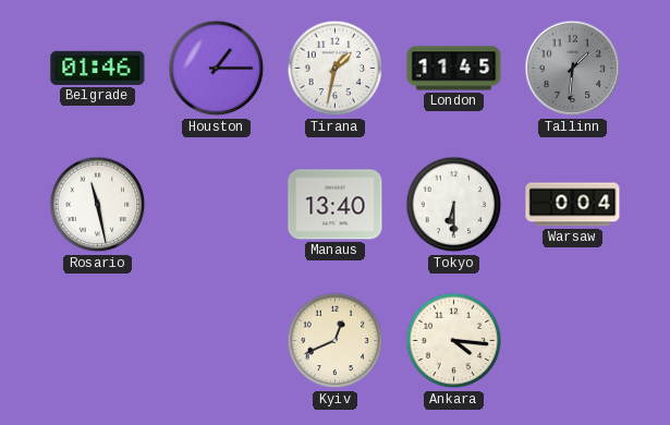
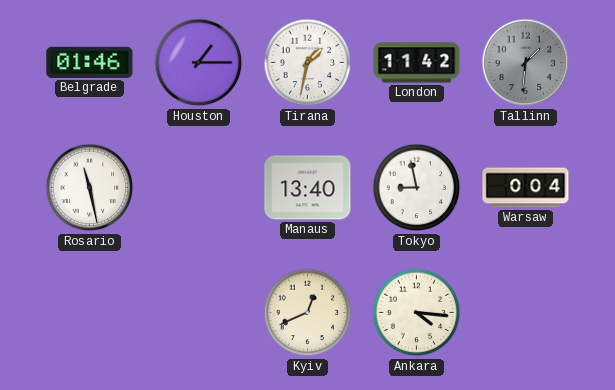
London: 11:45 -> 11:42 (417, 63)
Tokyo: 6:30 -> 8:58 (417, 188)
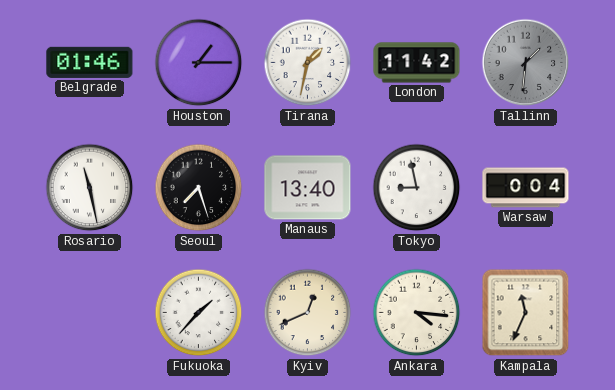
Seoul: none -> 7:27 (199, 188)
Fukuoka: none -> 1:37 (199, 313)
Kampala: none -> 11:34 (526, 313)
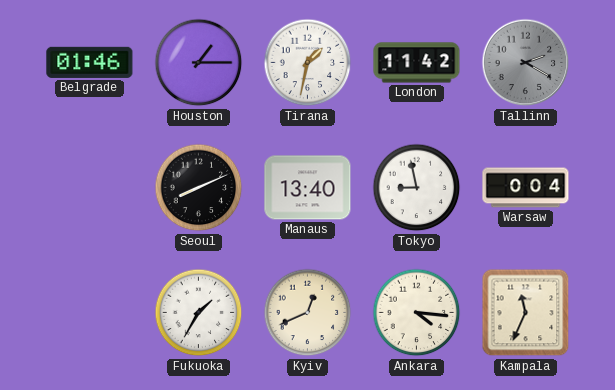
Tallinn: 1:31 -> 2:20 (526, 63)
Rosario: 11:28 -> none (90, 188)
Seoul: 7:27 -> 8:11 (199, 188)
Fukuoka: 1:37 -> 1:35 (199, 313)
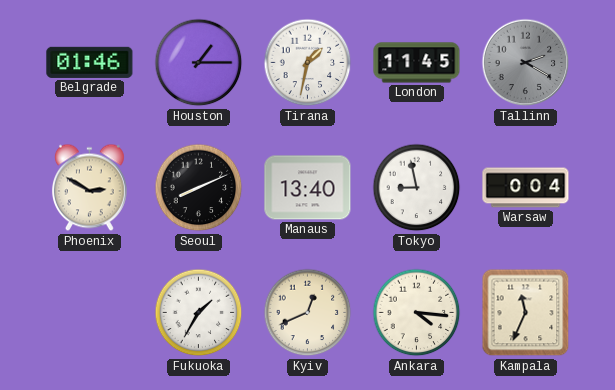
London: 11:42 -> 11:45 (417, 63)
Phoenix: none -> 2:50 (89, 188)
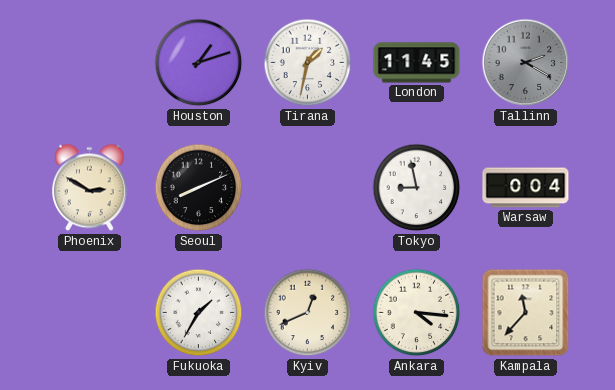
Belgrade: 01:46 -> none (90, 62)
Houston: 1:15 -> 1:12 (199, 63)
Manaus: 13:40 -> none (308, 188)
Kampala: 11:34 -> 11:37 (526, 313)
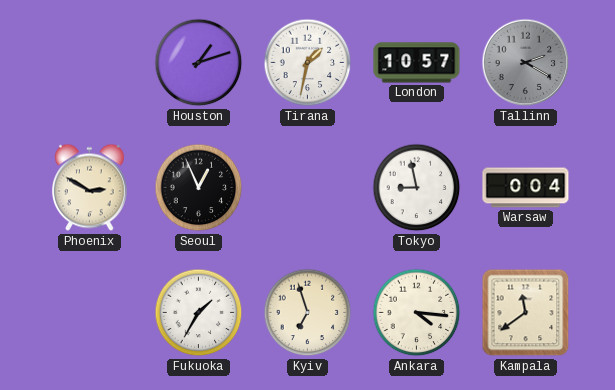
London: 11:45 -> 10:57 (417, 63)
Seoul: 8:11 -> 12:56 (199, 188)
Kyiv: 12:41 -> 6:57 (308, 313)
Kampala: 11:37 -> 11:39 (526, 313)
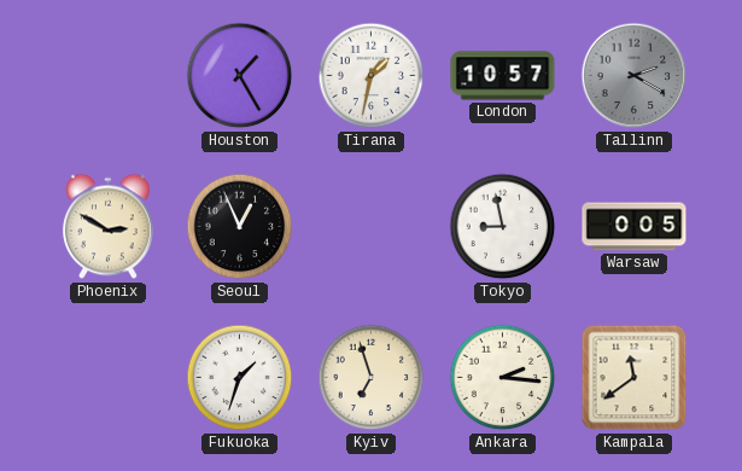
Houston: 1:12 -> 1:25 (240, 76)
Warsaw: 0:04 -> 0:05 (635, 227)
Fukuoka: 1:35 -> 1:33 (240, 378)
Ankara: 4:16 -> 2:16 (503, 378)
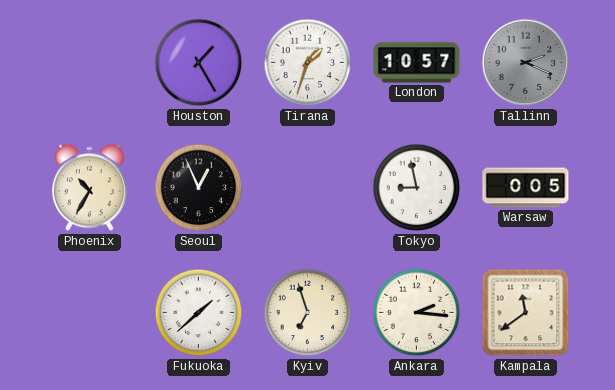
Tirana: 1:32 -> 1:33 (308, 63)
Tallinn: 2:20 -> 2:19 (526, 63)
Phoenix: 2:50 -> 10:35 (89, 188)
Fukuoka: 1:33 -> 1:38 (199, 313)
